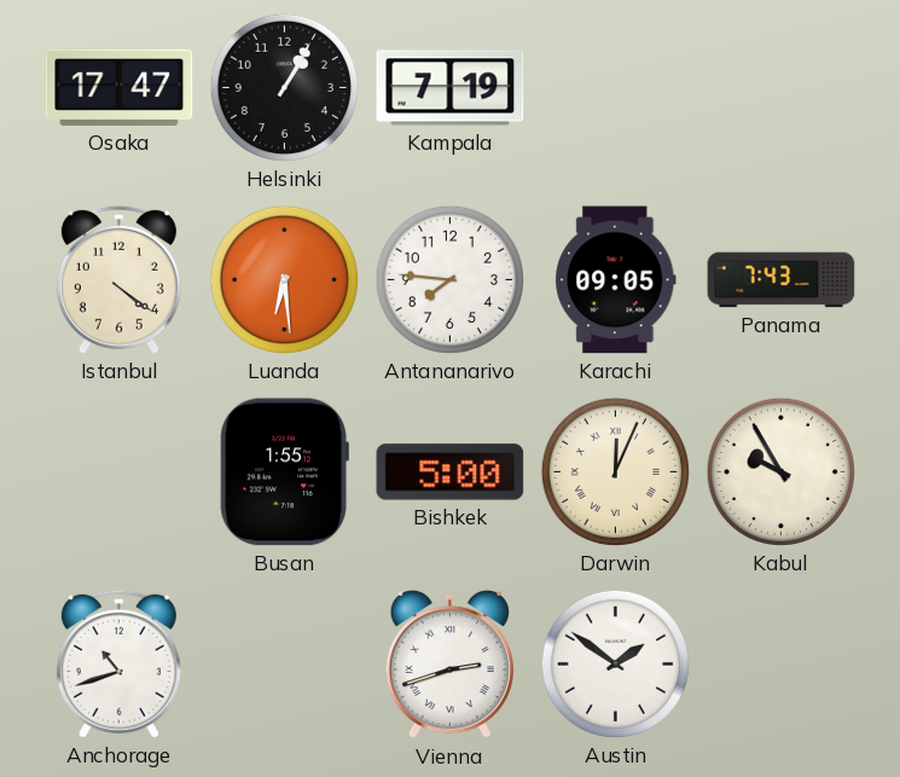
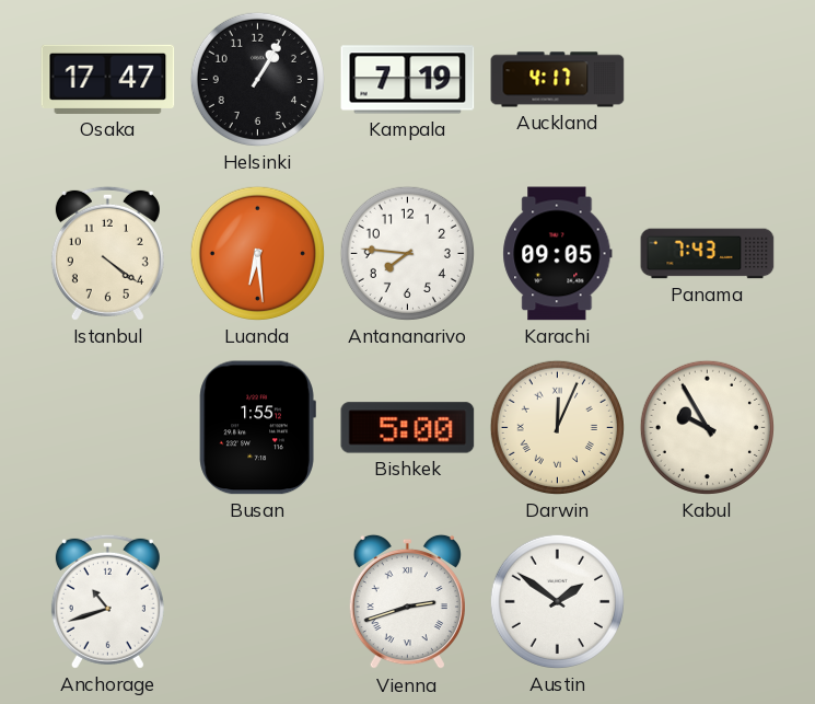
Auckland: none -> 4:17 (558, 80)
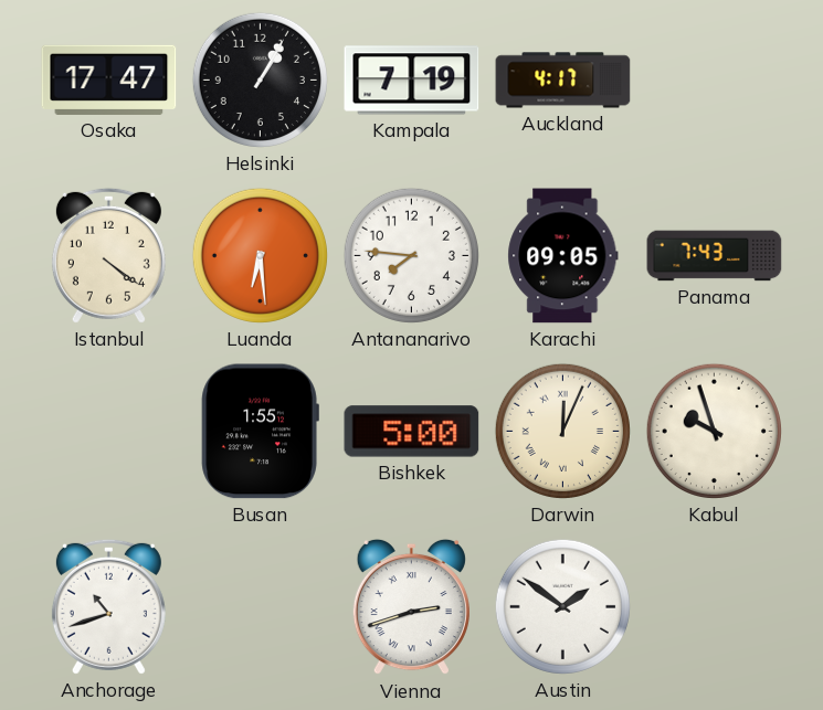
Kabul: 9:55 -> 9:57 (714, 431)
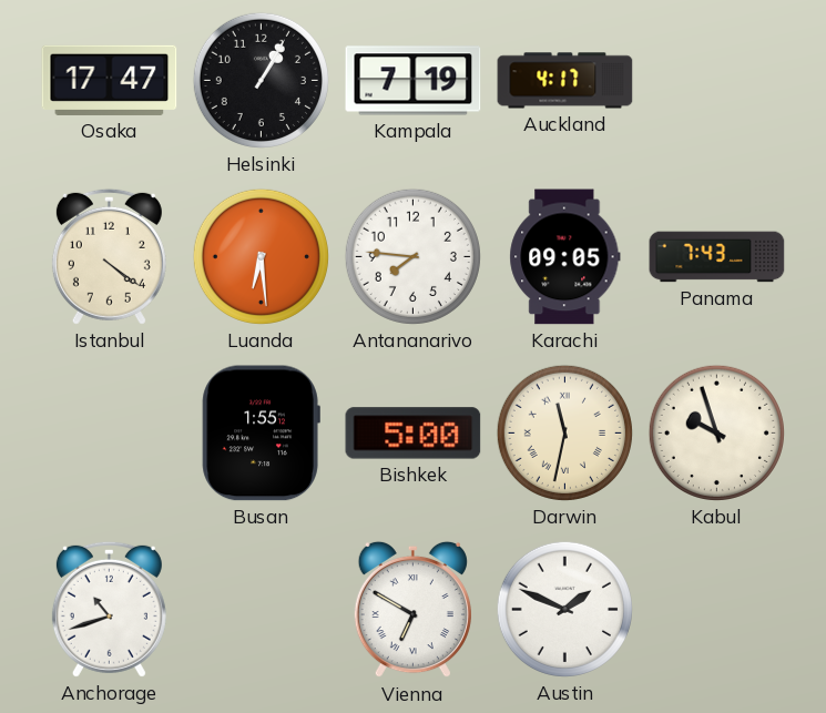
Darwin: 12:04 -> 11:32 (564, 432)
Vienna: 2:42 -> 6:50 (412, 610)
Austin: 1:51 -> 1:49 (564, 609)
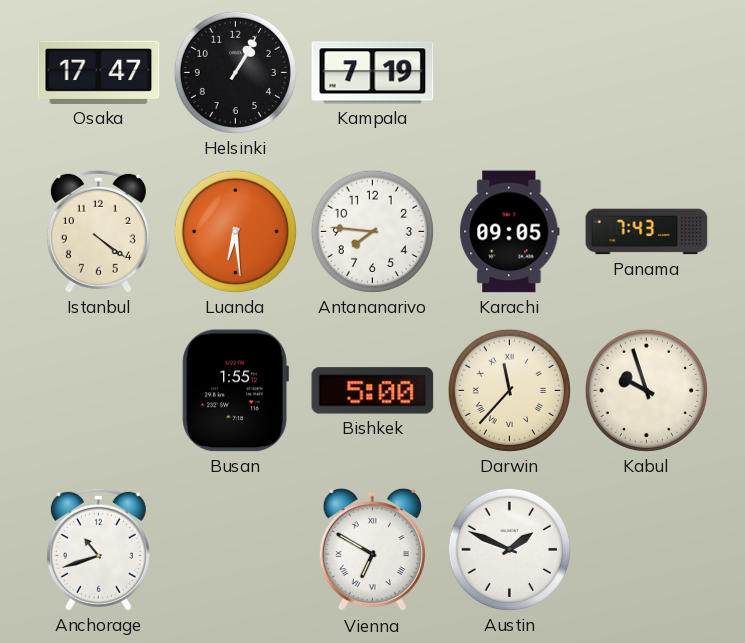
Auckland: 4:17 -> none (565, 81)
Darwin: 11:32 -> 11:37 (509, 390)
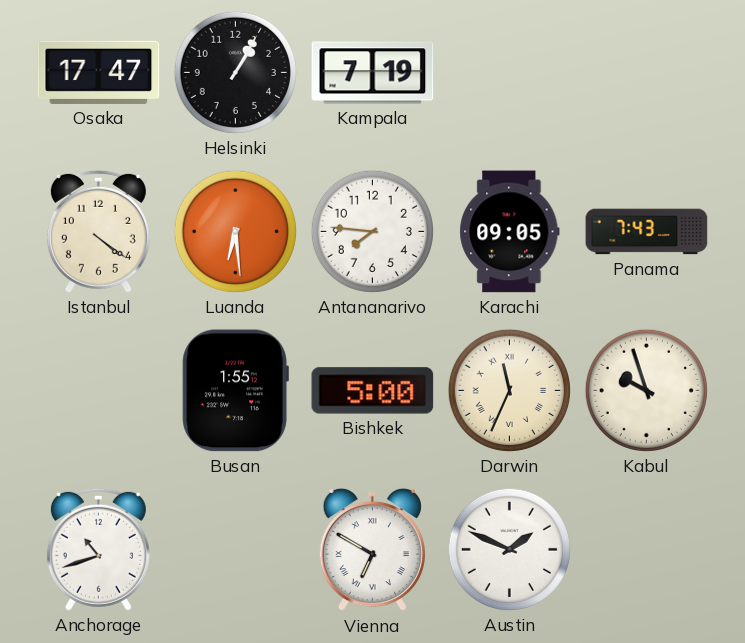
Darwin: 11:37 -> 11:34 (509, 390)
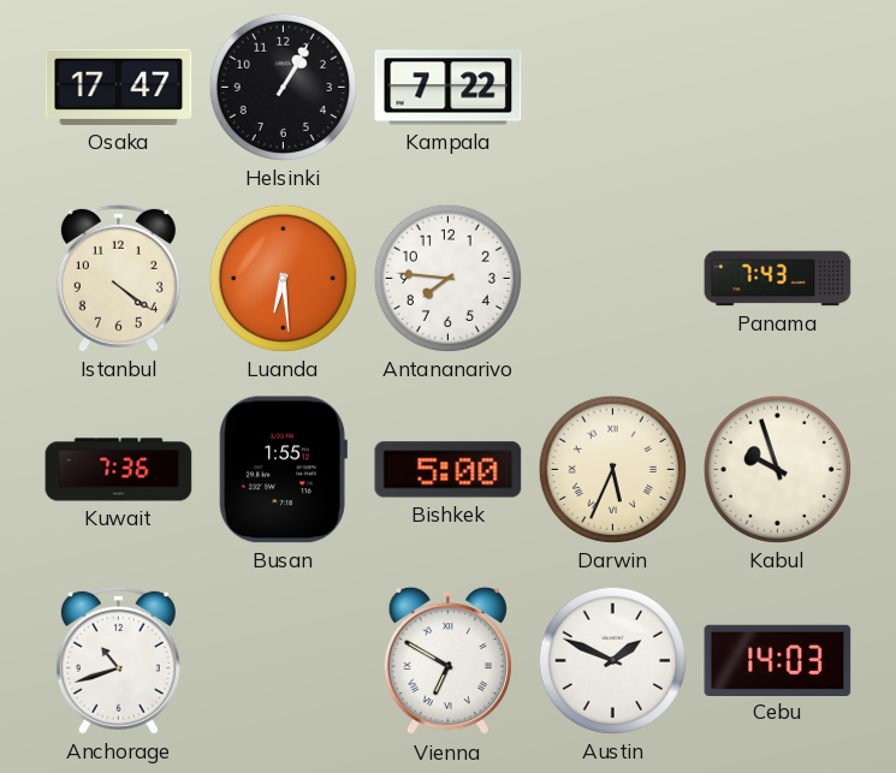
Kampala: 7:19 -> 7:22 (449, 88)
Karachi: 09:05 -> none (510, 232)
Kuwait: none -> 7:36 (119, 470)
Darwin: 11:34 -> 5:34 (612, 469)
Cebu: none -> 14:03 (778, 660)
